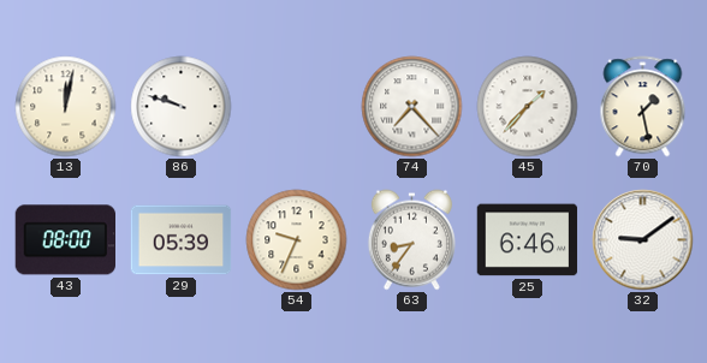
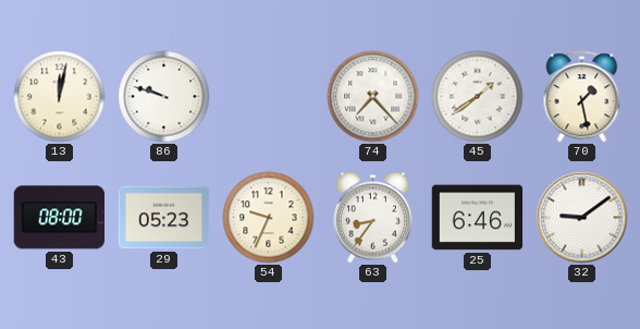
45: 1:37 -> 1:39 (478, 97)
29: 05:39 -> 05:23 (164, 218)
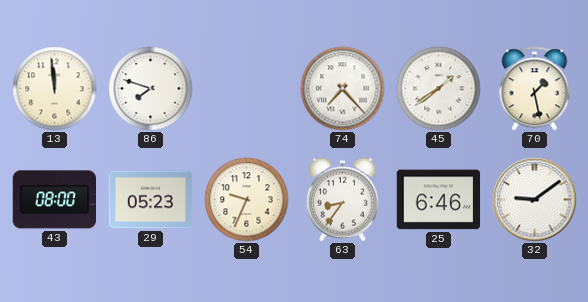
13: 12:02 -> 11:59 (55, 89)
86: 9:48 -> 7:48 (151, 89)
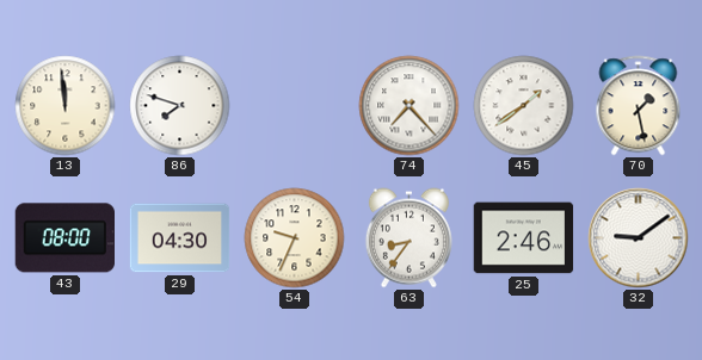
29: 05:23 -> 04:30 (180, 238)
25: 6:46 -> 2:46 (524, 238)
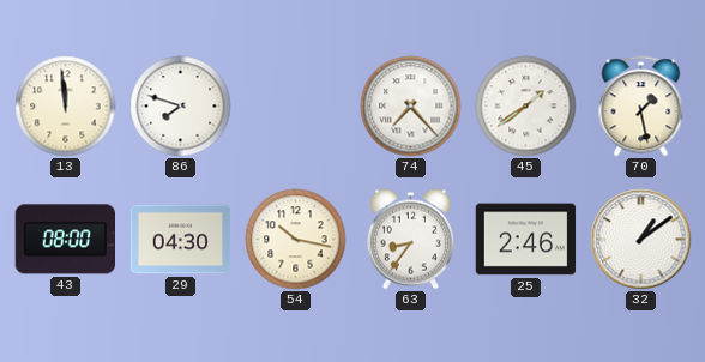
54: 9:34 -> 10:17 (296, 240)
32: 9:09 -> 1:09 (641, 240)
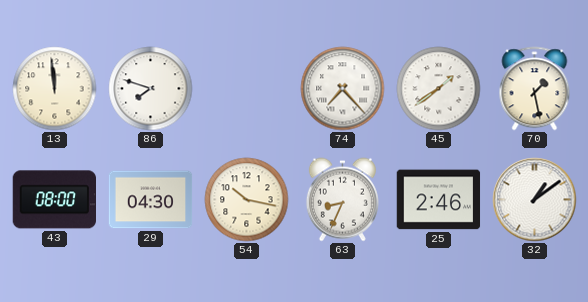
63: 8:36 -> 8:34 (342, 200)
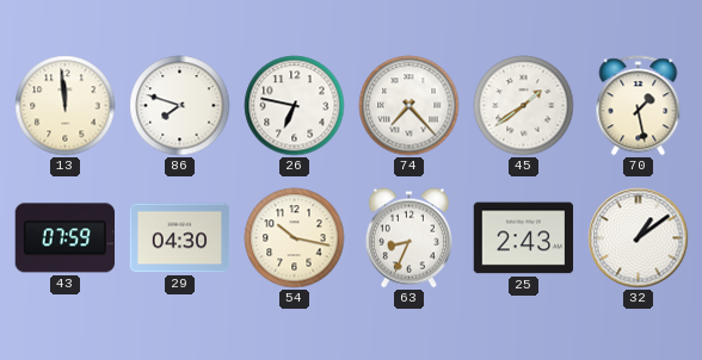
26: none -> 6:47 (295, 106)
43: 08:00 -> 07:59 (64, 238)
25: 2:46 -> 2:43 (524, 238)
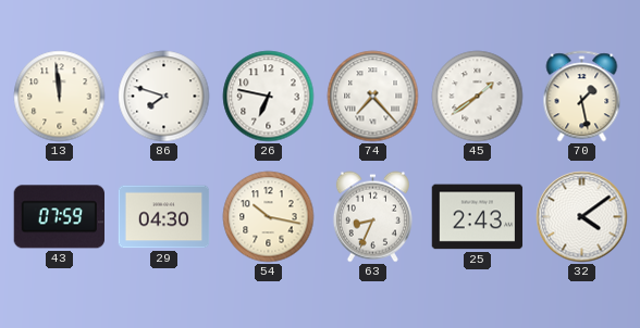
32: 1:09 -> 4:09 (582, 217)
